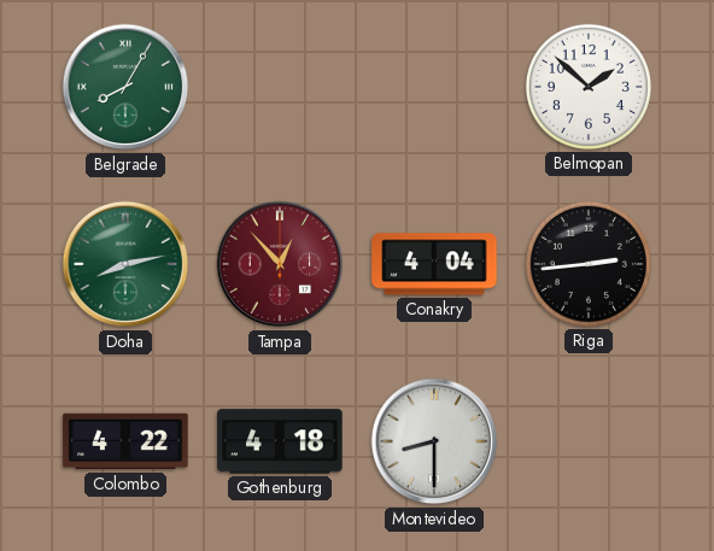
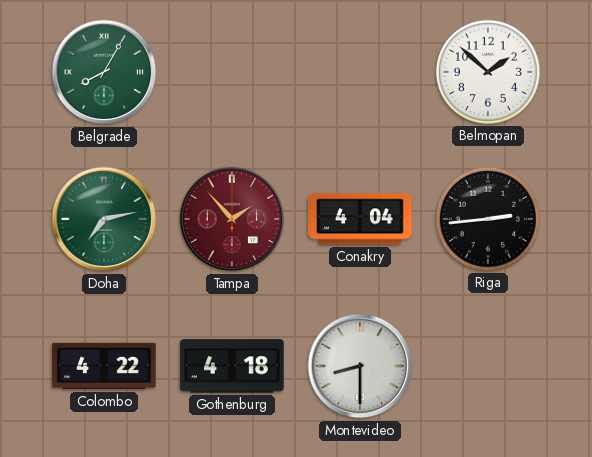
Doha: 8:13 -> 7:13 (104, 219)
Tampa: 12:53 -> 1:53 (232, 219)
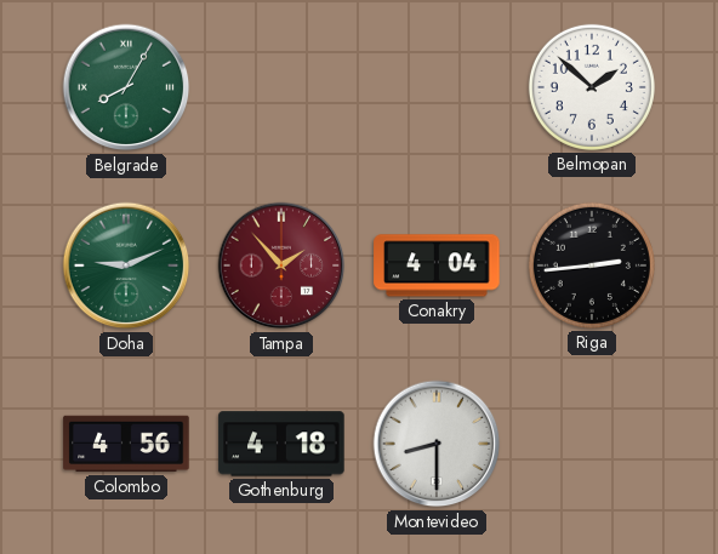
Doha: 7:13 -> 9:11 (126, 265)
Colombo: 4:22 -> 4:56 (126, 444)
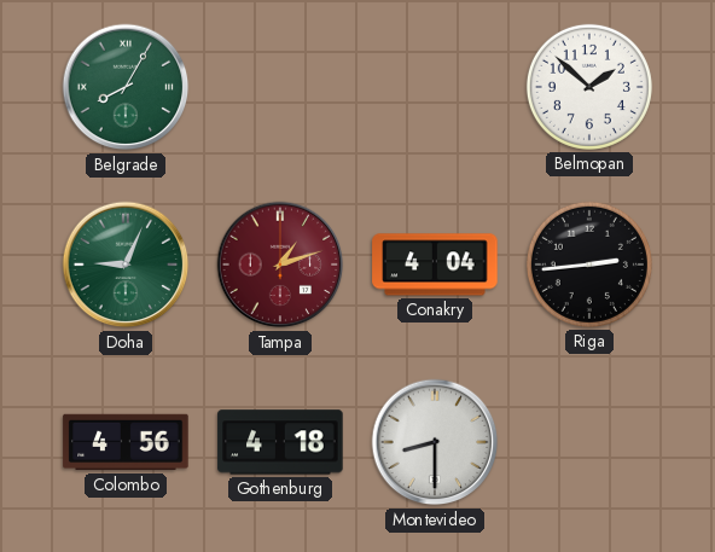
Doha: 9:11 -> 9:04 (126, 265)
Tampa: 1:53 -> 1:12 (280, 265)
